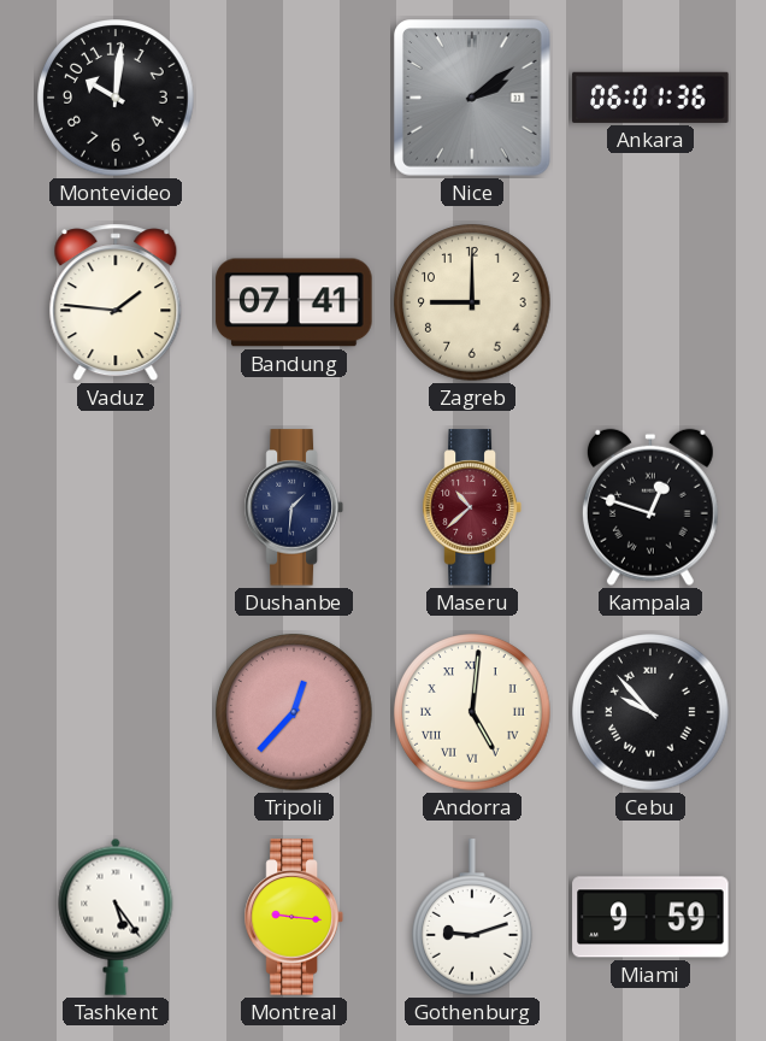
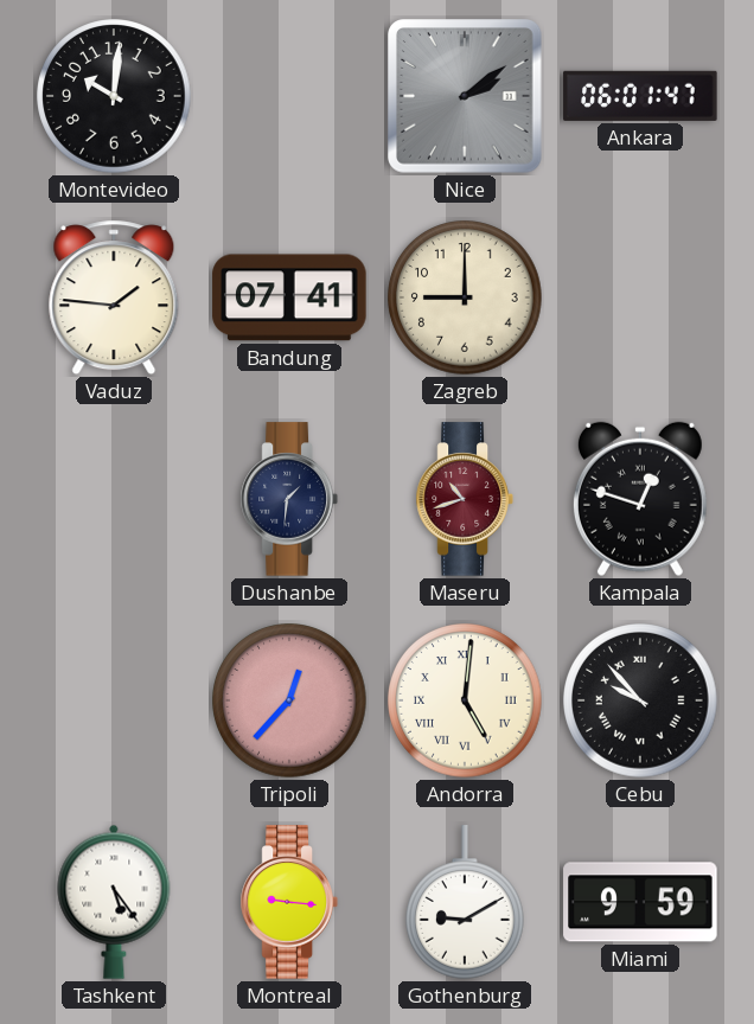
Ankara: 06:01:36 -> 06:01:47 (640, 96)
Maseru: 10:38 -> 10:42 (465, 499)
Gothenburg: 9:12 -> 9:10 (466, 902)
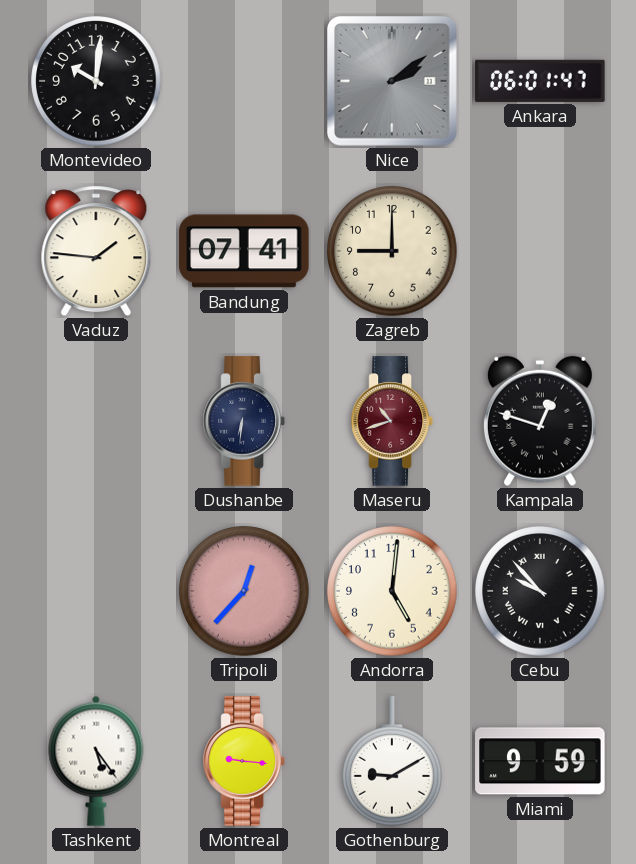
Dushanbe: 1:31 -> 6:31 (244, 421)
Andorra numerals: Roman -> Arabic (392, 591)
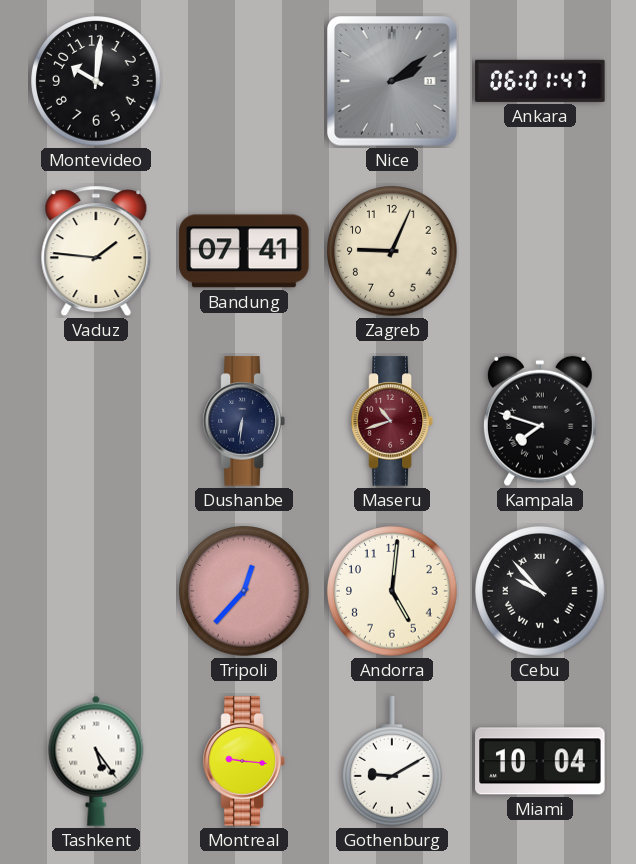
Zagreb: 9:00 -> 9:04 (392, 251)
Kampala: 12:48 -> 7:48 (540, 421)
Miami: 9:59 -> 10:04 (540, 761)
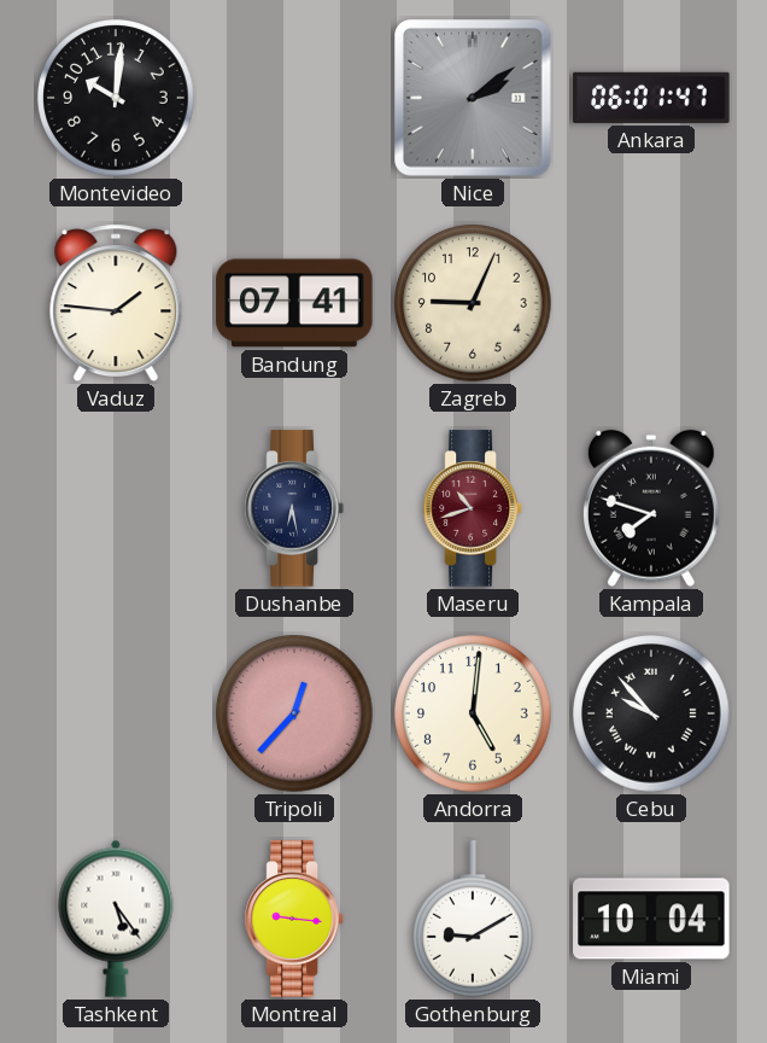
Dushanbe: 6:31 -> 6:28 (294, 508)
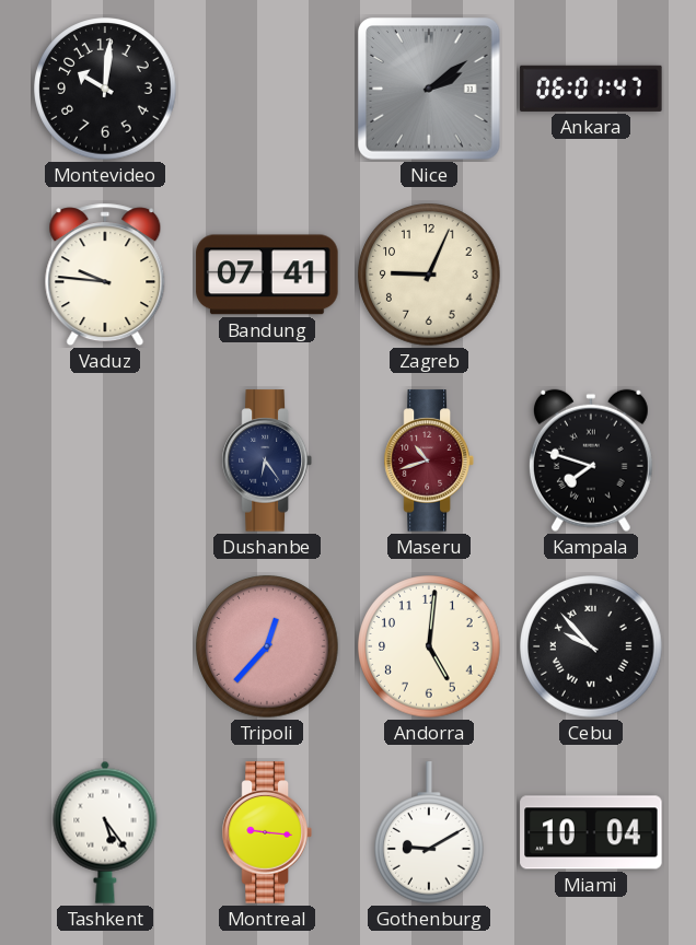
Vaduz: 1:46 -> 9:46 (105, 275)
Dushanbe: 6:28 -> 6:24 (267, 460)
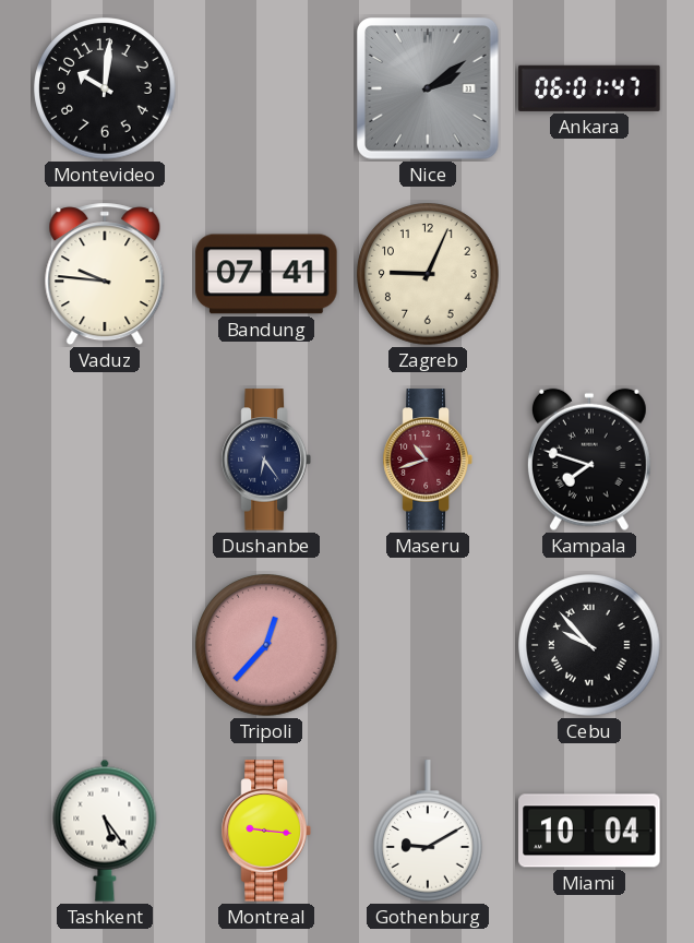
Andorra: 5:01 -> none (429, 646)
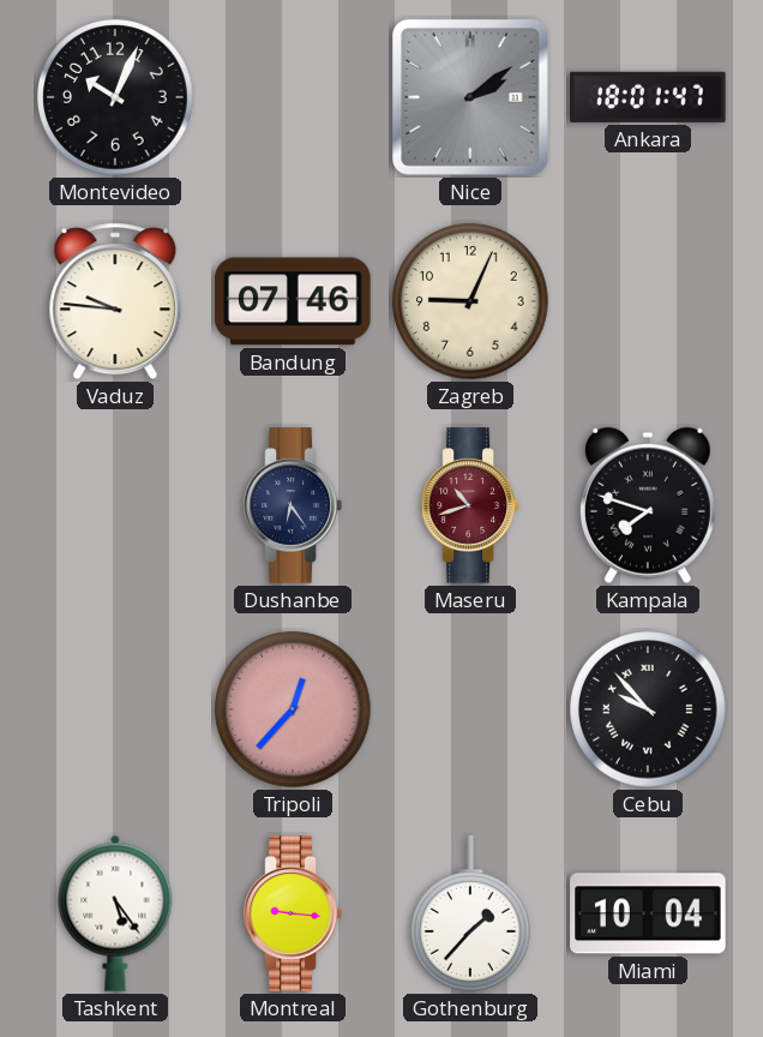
Montevideo: 10:01 -> 10:04 (115, 97)
Ankara: 06:01 -> 18:01 (648, 97)
Bandung: 07:41 -> 07:46 (293, 301)
Gothenburg: 9:10 -> 1:37 (471, 913)
